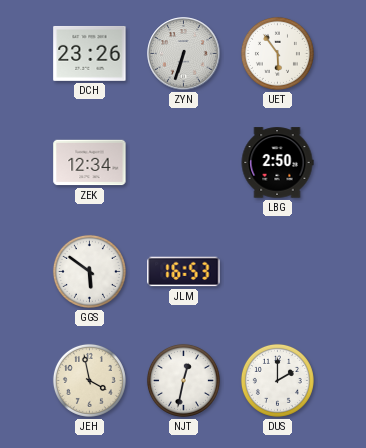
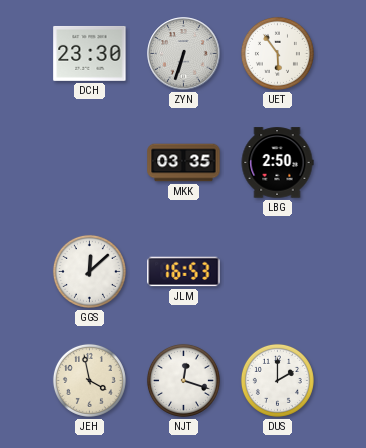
DCH: 23:26 -> 23:30 (90, 53)
ZEK: 12:34 -> none (90, 163)
MKK: none -> 03:35 (184, 163)
GGS: 5:51 -> 12:08 (89, 271)
NJT: 12:32 -> 12:18 (183, 380)
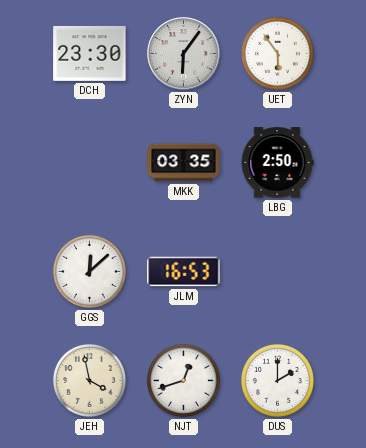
ZYN: 6:33 -> 6:06 (184, 54)
NJT: 12:18 -> 12:42 (183, 380)
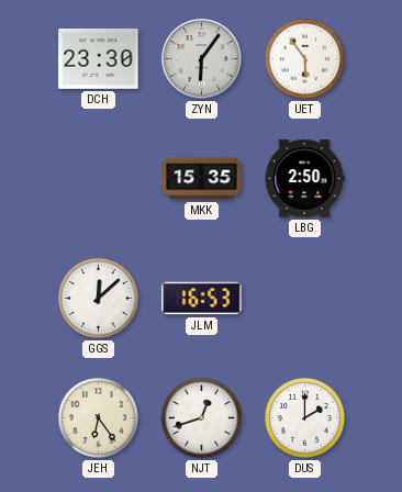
MKK: 03:35 -> 15:35 (202, 179)
JEH: 3:58 -> 6:24 (98, 417)
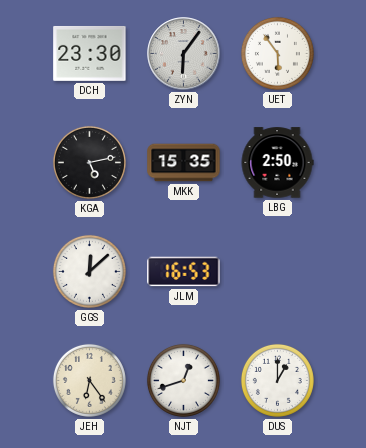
KGA: none -> 5:13 (89, 162)
DUS: 2:00 -> 1:00 (277, 380)
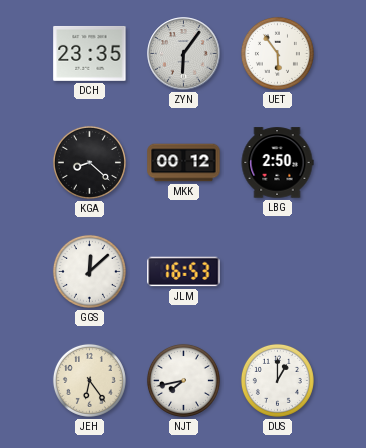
DCH: 23:30 -> 23:35 (90, 53)
KGA: 5:13 -> 8:22 (89, 162)
MKK: 15:35 -> 00:12 (184, 163)
NJT: 12:42 -> 7:43 (183, 380)
